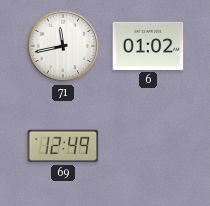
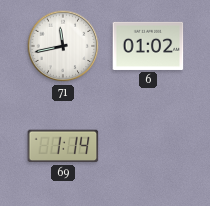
69: 12:49 -> 1:14 (63, 146)
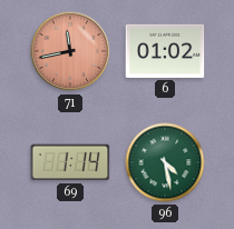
71 dial: white -> salmon (70, 51)
96: none -> 4:28 (165, 162)
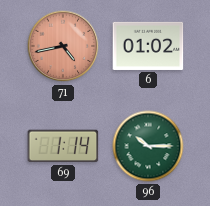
71: 11:43 -> 4:43 (63, 46)
96: 4:28 -> 10:15 (148, 146)
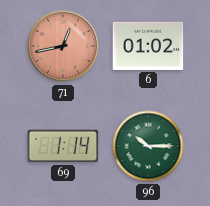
71: 4:43 -> 12:43 (63, 46)
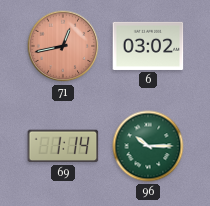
6: 01:02 -> 03:02 (148, 46)
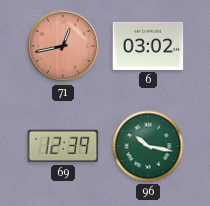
69: 1:14 -> 12:39 (63, 146)
96: 10:15 -> 10:17 (148, 146)
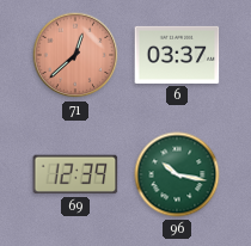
71: 12:43 -> 12:38 (75, 55)
6: 03:02 -> 03:37 (177, 55)
